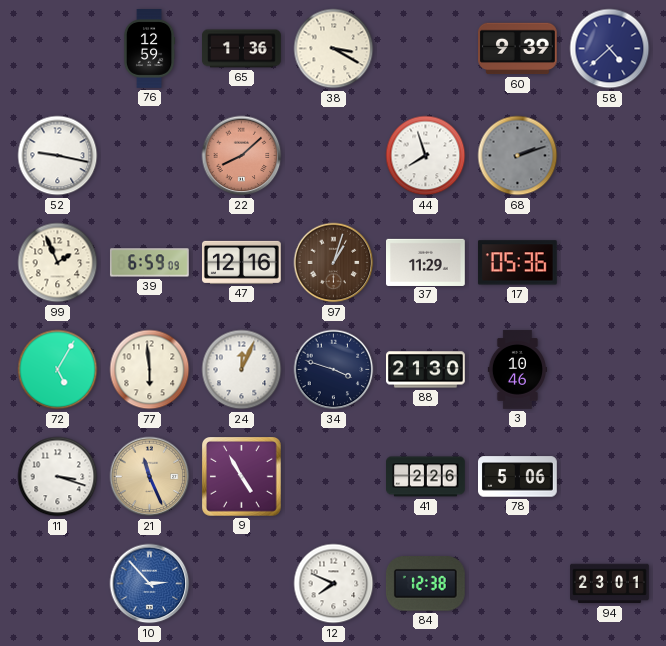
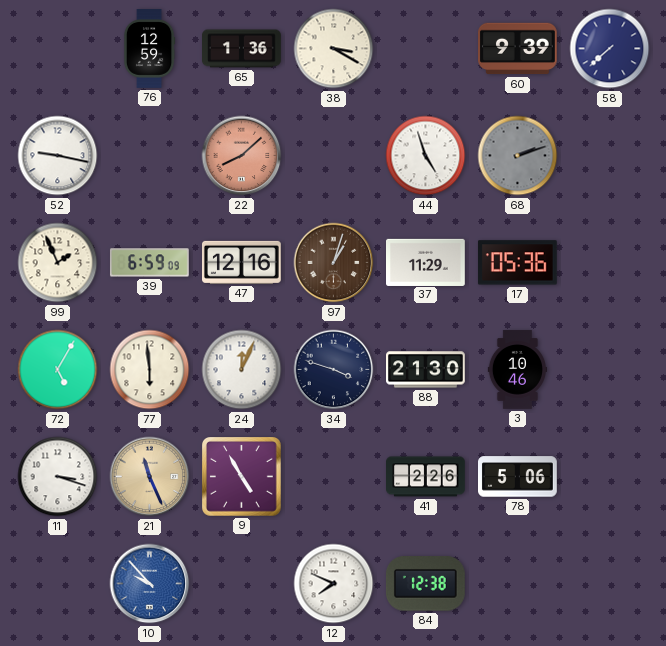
58: 4:38 -> 7:38 (610, 49)
44: 7:57 -> 4:57 (426, 156)
10: 2:53 -> 9:53 (150, 584)
94: 23:01 -> none (610, 584)
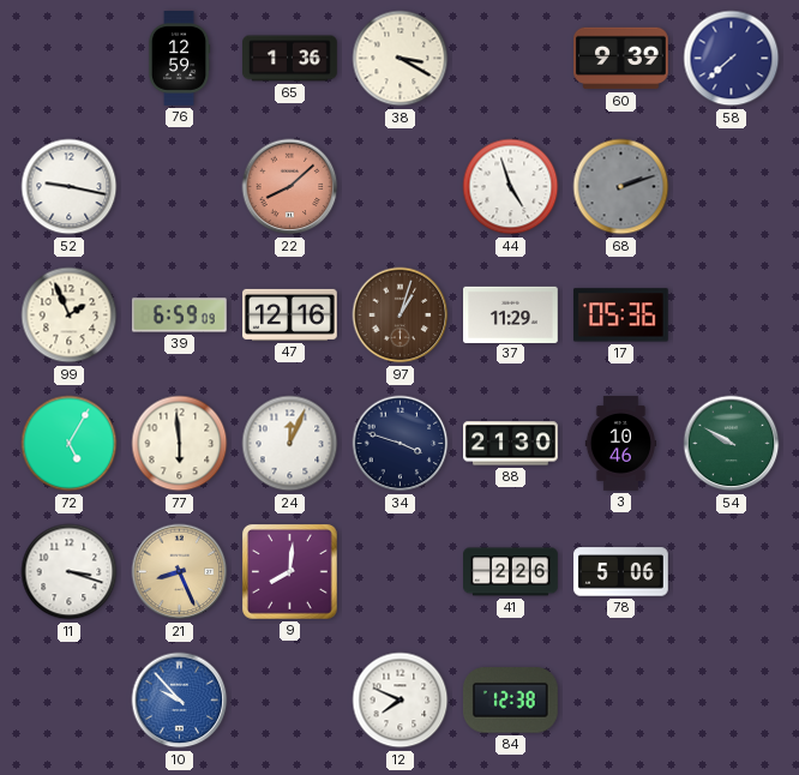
54: none -> 9:50 (732, 444)
21: 11:26 -> 8:26 (180, 572)
9: 4:55 -> 8:01 (290, 572)
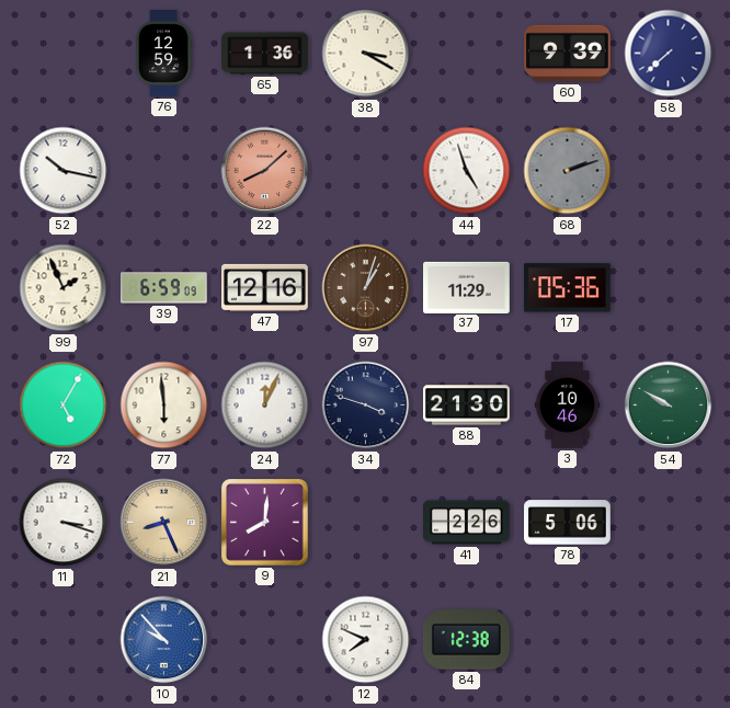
52: 9:17 -> 10:17 (64, 171)
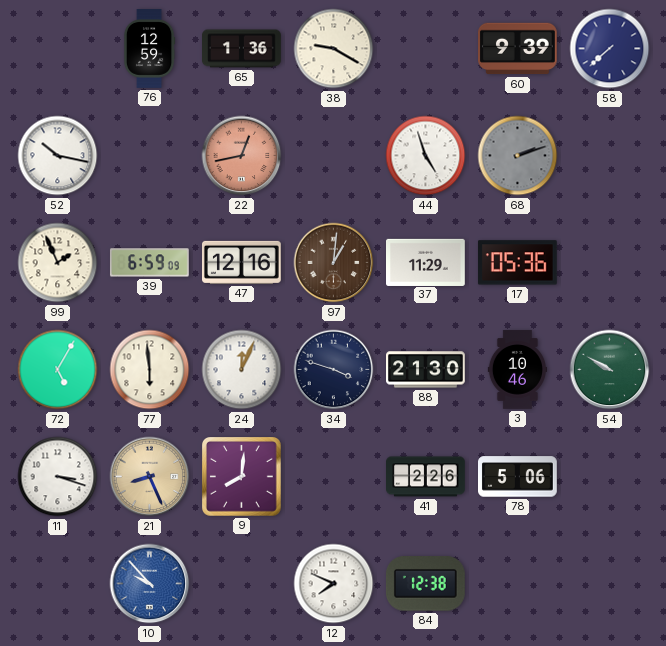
38: 3:20 -> 9:20 (334, 49)
22: 8:08 -> 12:43 (242, 156)
97: 1:03 -> 1:01 (334, 263)
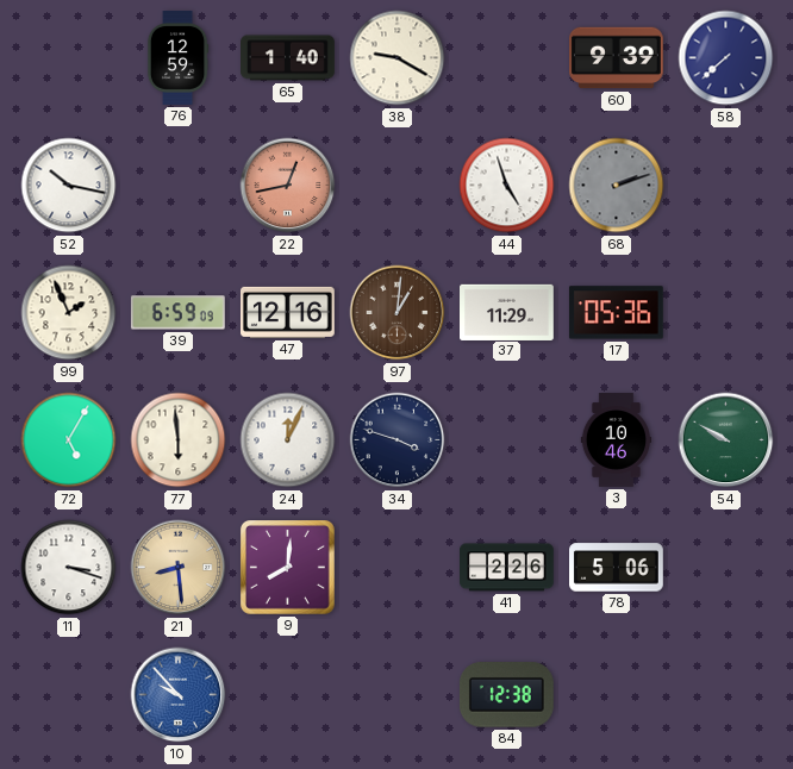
65: 1:36 -> 1:40 (288, 58)
88: 21:30 -> none (426, 370)
21: 8:26 -> 8:29 (179, 568)
12: 7:49 -> none (334, 584)
